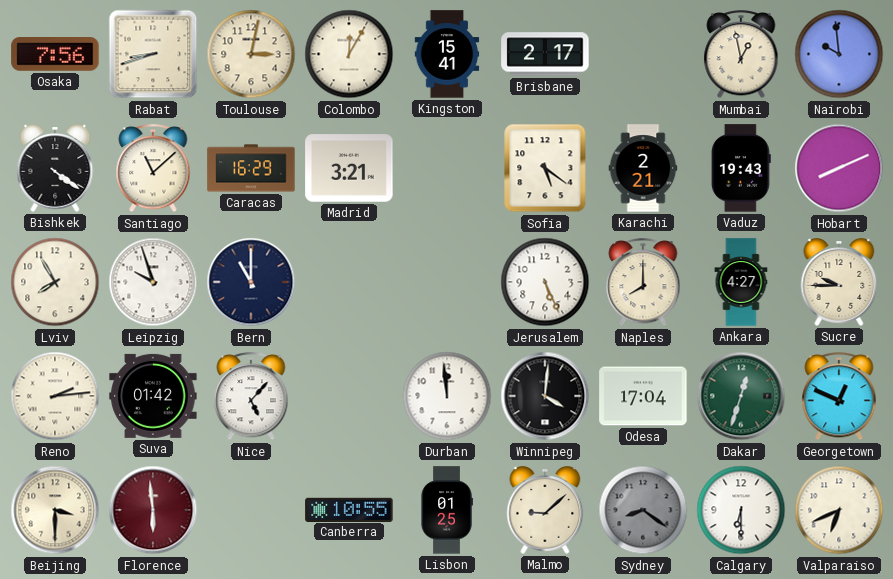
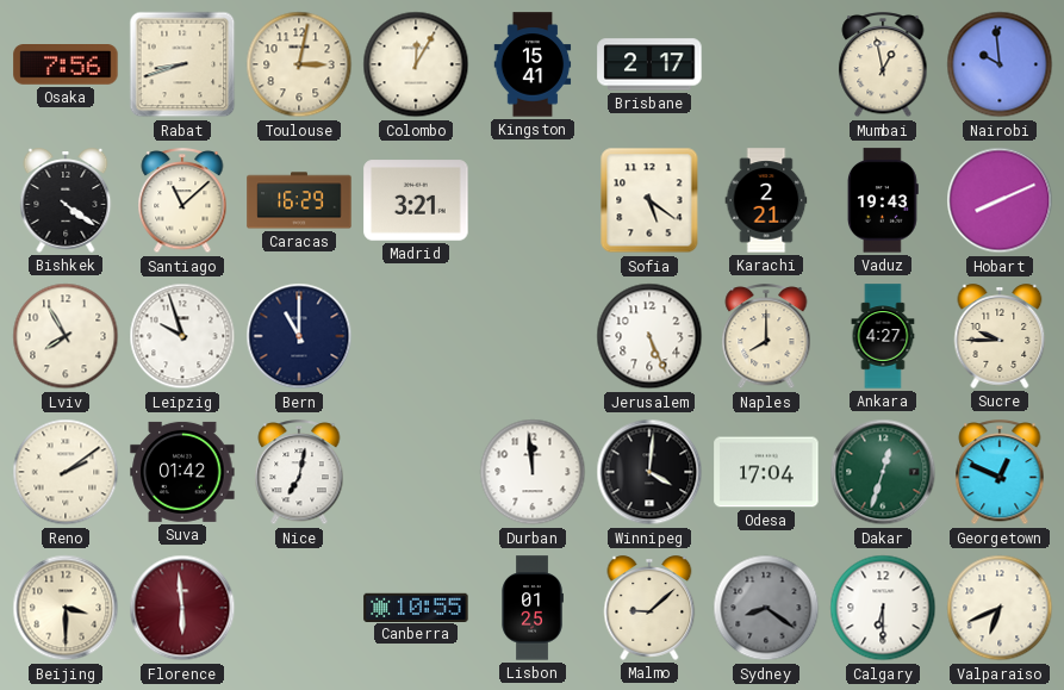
Reno: 2:14 -> 2:09 (66, 472)
Nice: 5:07 -> 7:02 (299, 473)
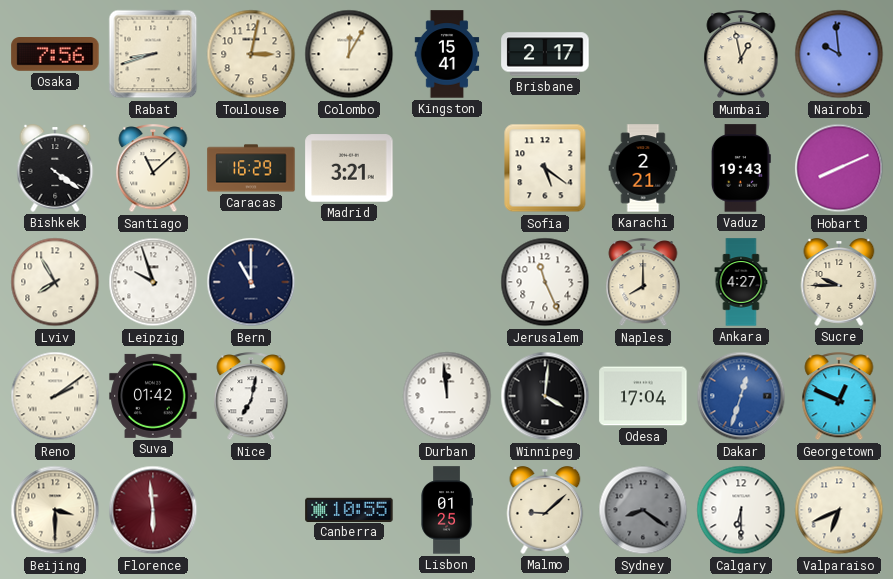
Jerusalem: 5:26 -> 11:26 (545, 282)
Dakar dial: green -> blue (741, 396)
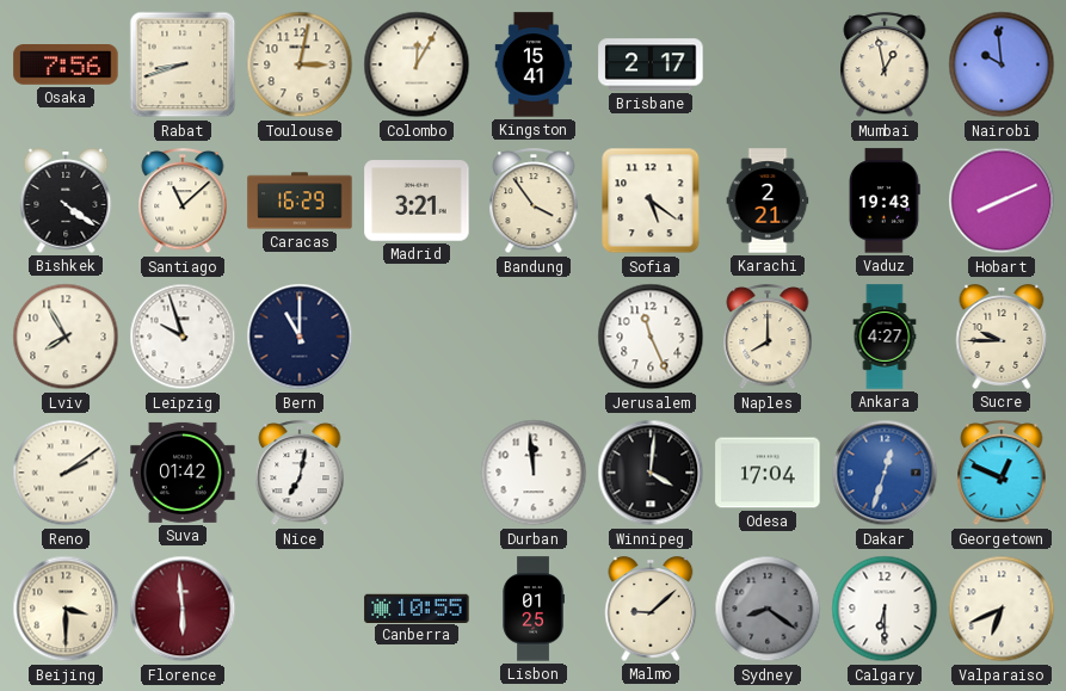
Bandung: none -> 3:54 (534, 202)
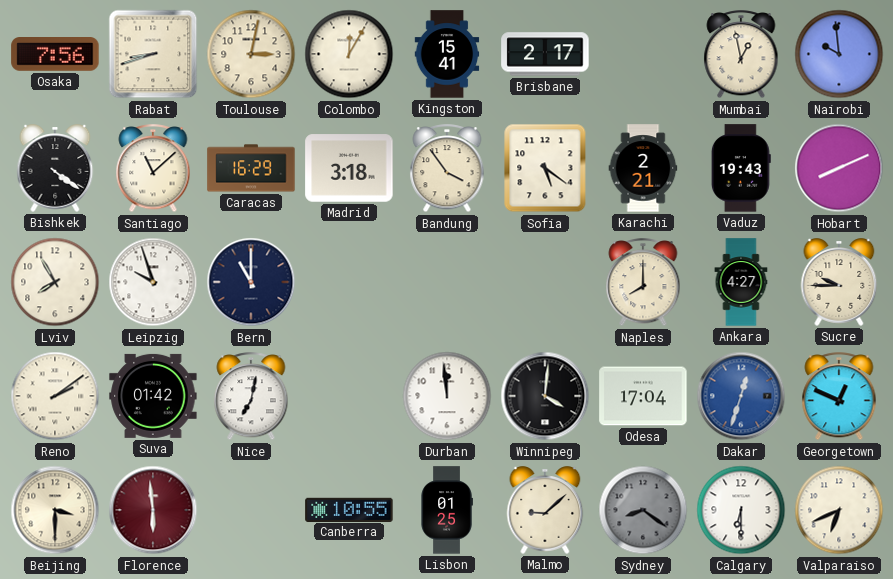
Madrid: 3:21 -> 3:18 (349, 168)
Jerusalem: 11:26 -> none (651, 337)
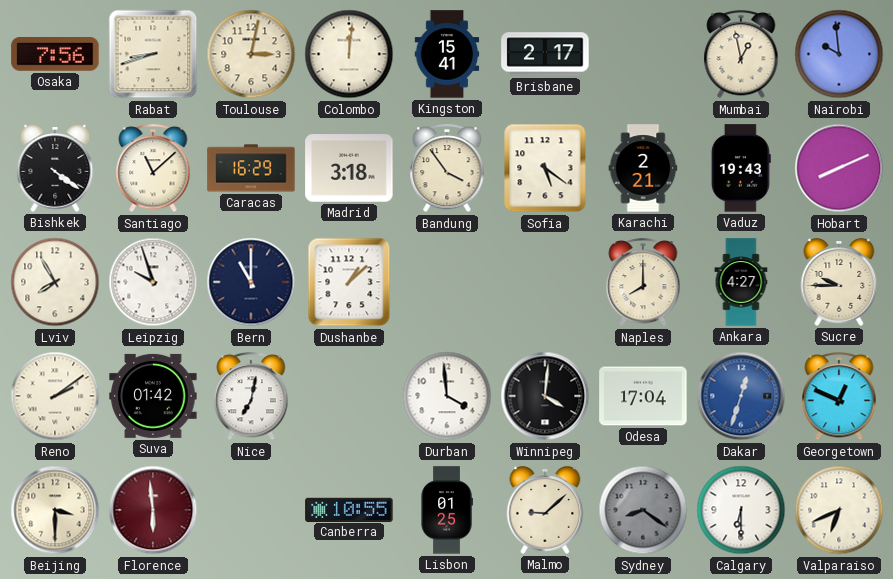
Colombo: 12:05 -> 12:01 (349, 54)
Dushanbe: none -> 1:08 (349, 282)
Durban: 11:59 -> 3:59 (447, 396)
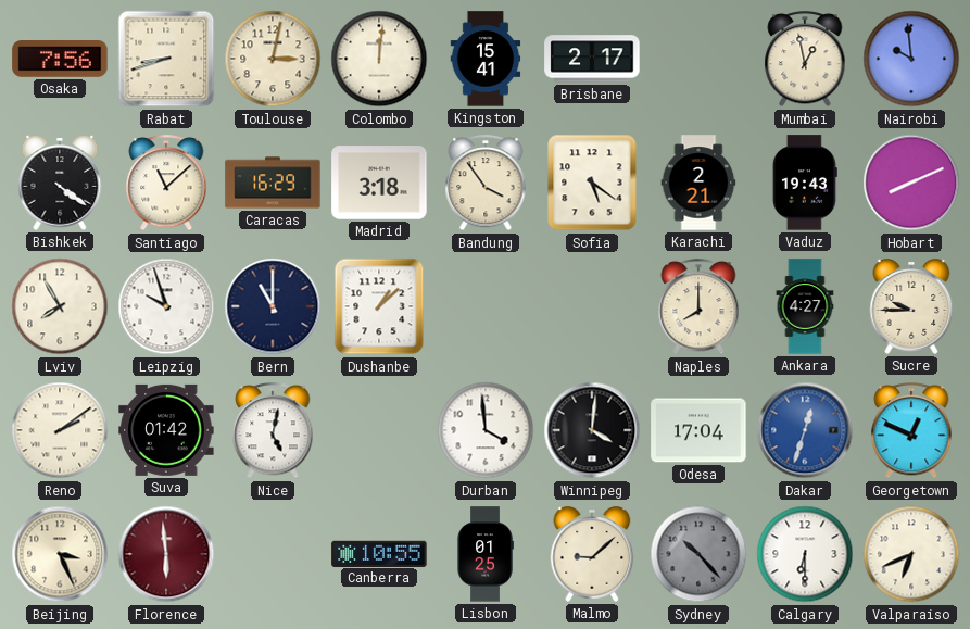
Nice: 7:02 -> 5:02 (273, 431)
Beijing: 3:30 -> 3:26 (60, 554)
Sydney: 8:21 -> 10:23 (698, 554)
